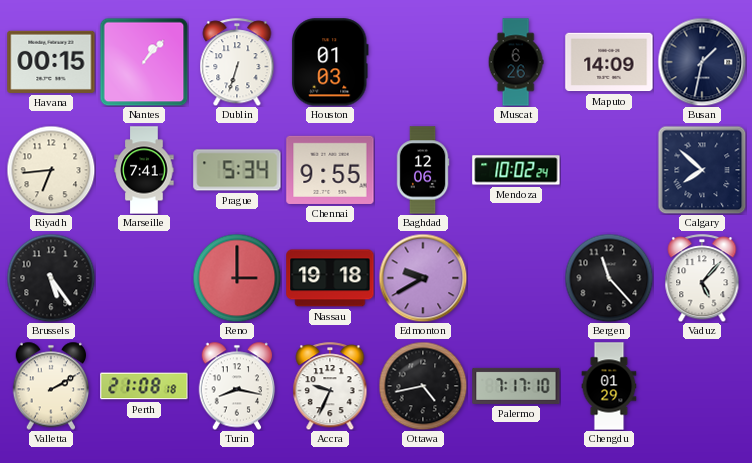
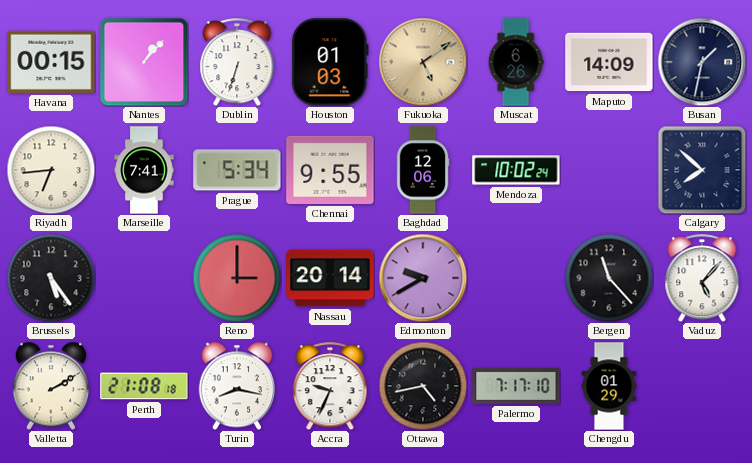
Fukuoka: none -> 5:09 (423, 62)
Nassau: 19:18 -> 20:14 (330, 278)
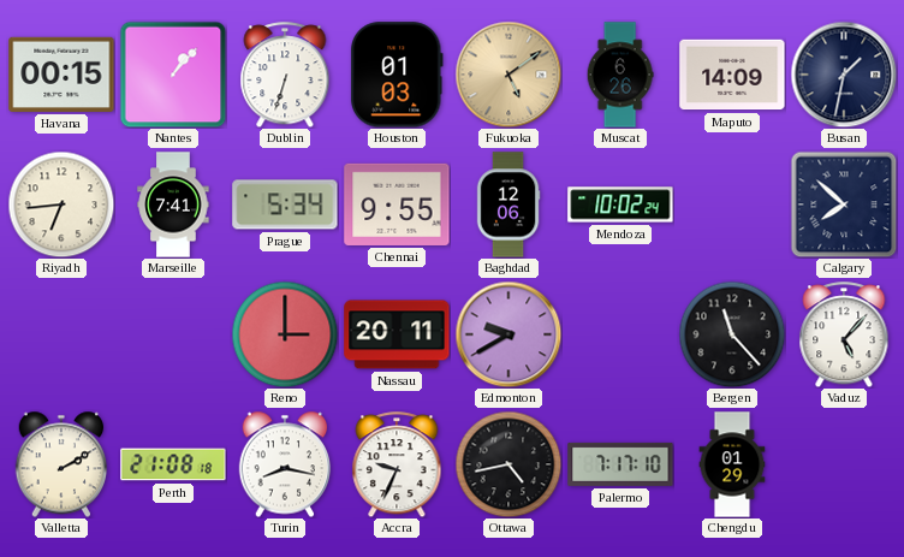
Brussels: 5:24 -> none (51, 278)
Nassau: 20:14 -> 20:11 (397, 334)
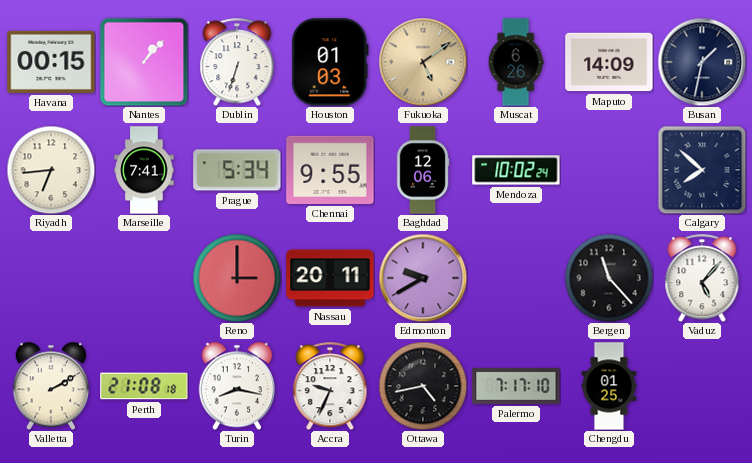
Chengdu: 01:29 -> 01:25 (609, 386)
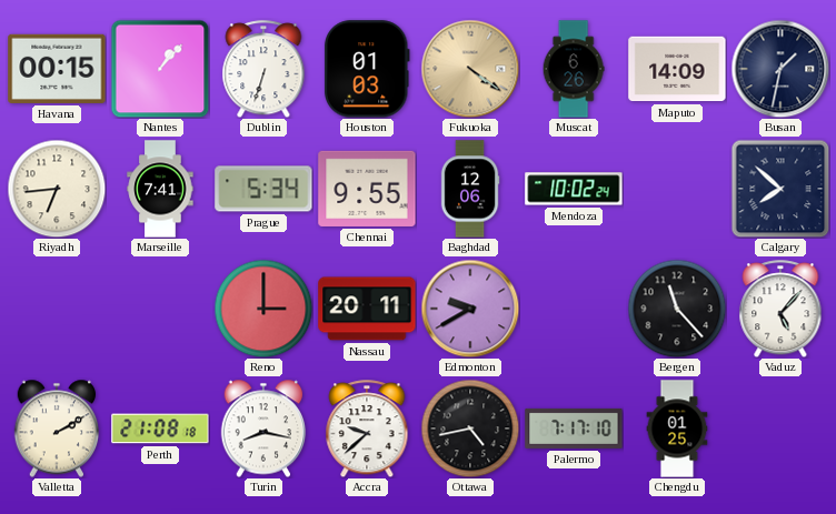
Fukuoka: 5:09 -> 4:21 (470, 69)
Accra: 9:34 -> 9:38 (367, 429)
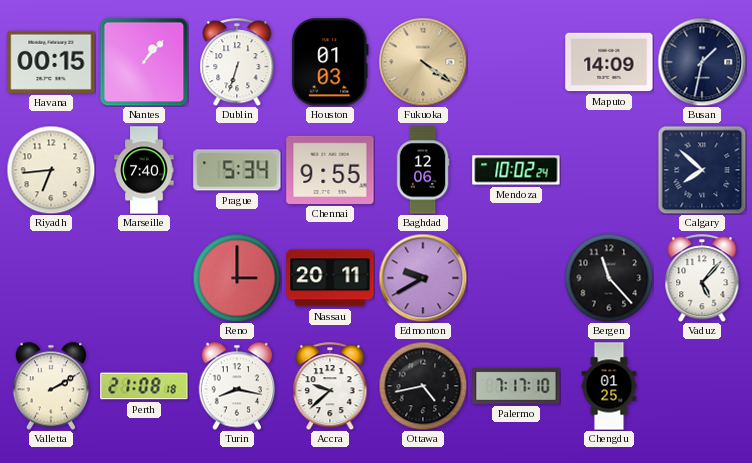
Muscat: 6:26 -> none (574, 69)
Marseille: 7:41 -> 7:40 (144, 170)
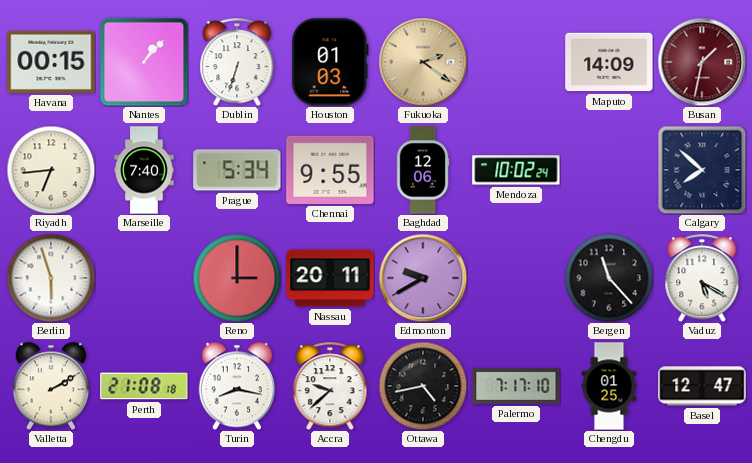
Fukuoka: 4:21 -> 2:21 (423, 62)
Busan dial: navy -> burgundy (702, 62)
Berlin: none -> 5:57 (51, 278)
Vaduz: 5:07 -> 5:20 (702, 278)
Basel: none -> 12:47 (702, 386)
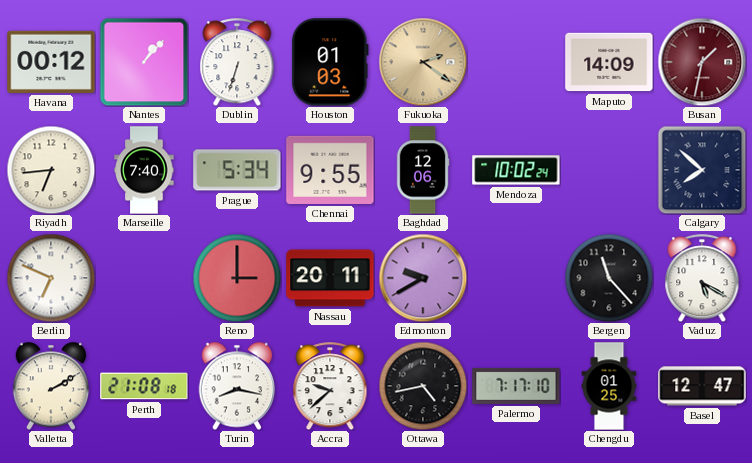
Havana: 00:15 -> 00:12 (51, 62)
Berlin: 5:57 -> 6:49 (51, 278)
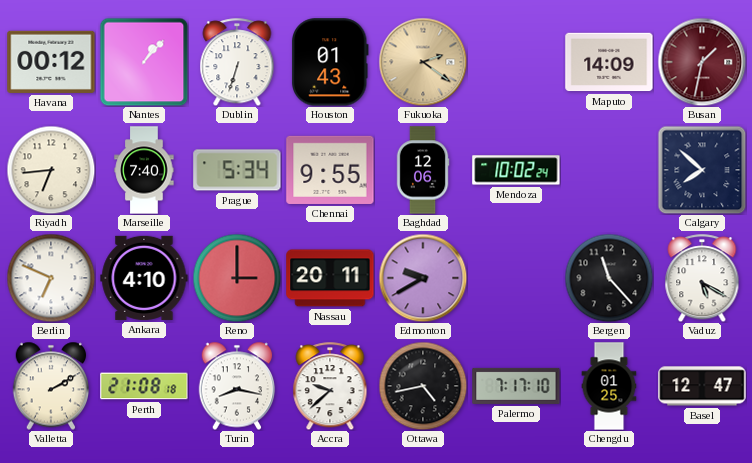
Houston: 01:03 -> 01:43 (330, 62)
Ankara: none -> 4:10 (144, 278)
